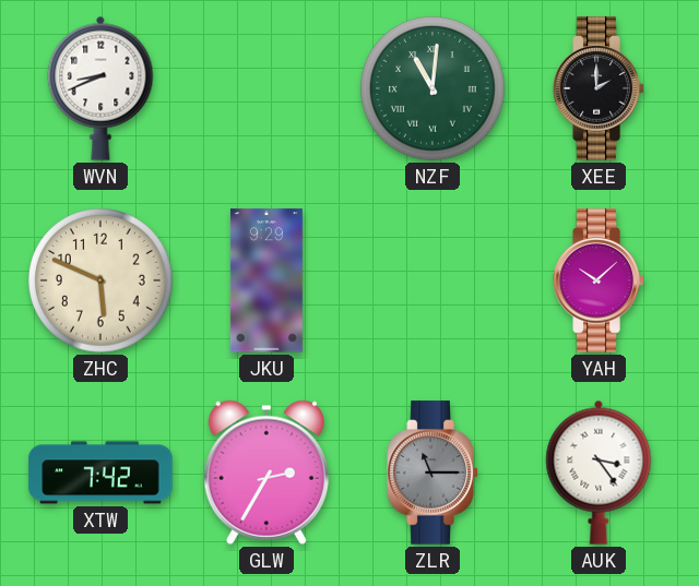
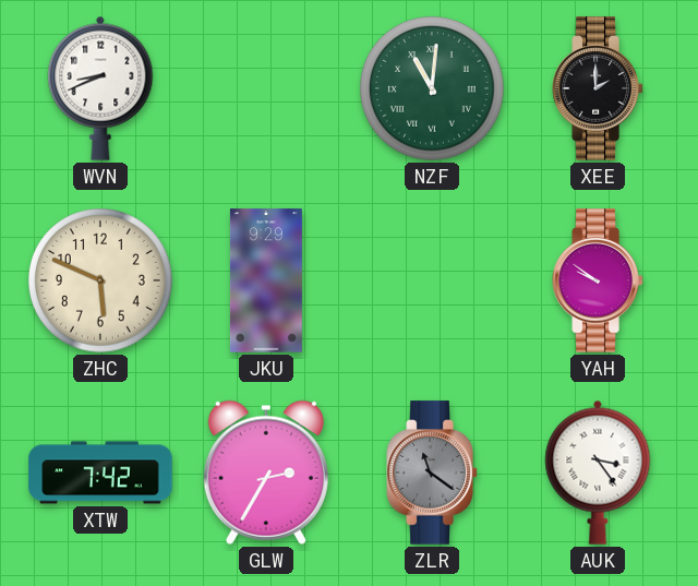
YAH: 10:08 -> 9:51 (598, 280)
ZLR: 11:15 -> 11:21 (432, 473)
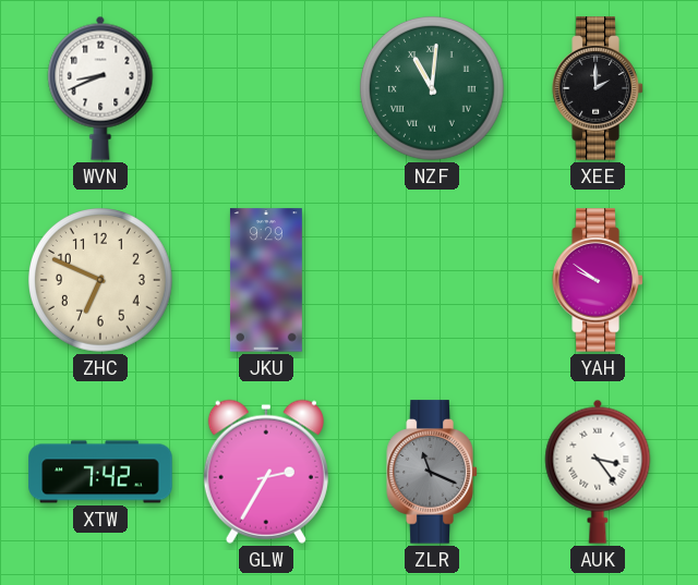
ZHC: 5:49 -> 6:49 (101, 281)
ZLR: 11:21 -> 11:19 (432, 472)
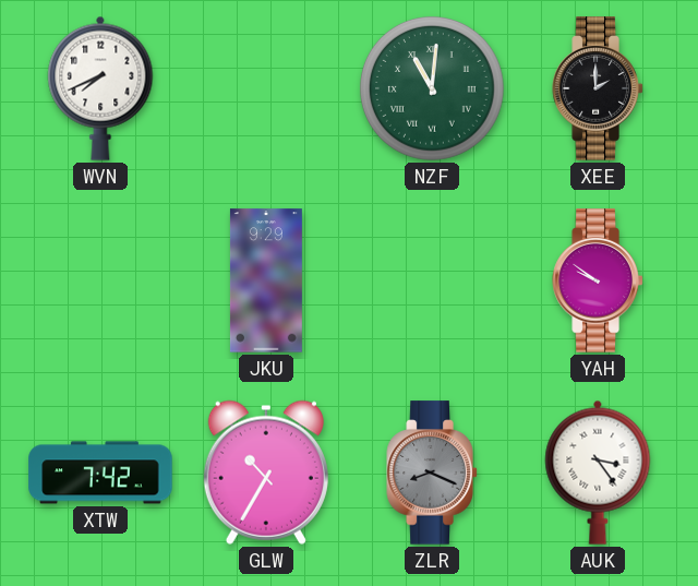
WVN: 8:41 -> 7:41 (100, 88)
ZHC: 6:49 -> none (101, 281)
GLW: 2:35 -> 10:35 (266, 473)
ZLR: 11:19 -> 8:19 (432, 473)
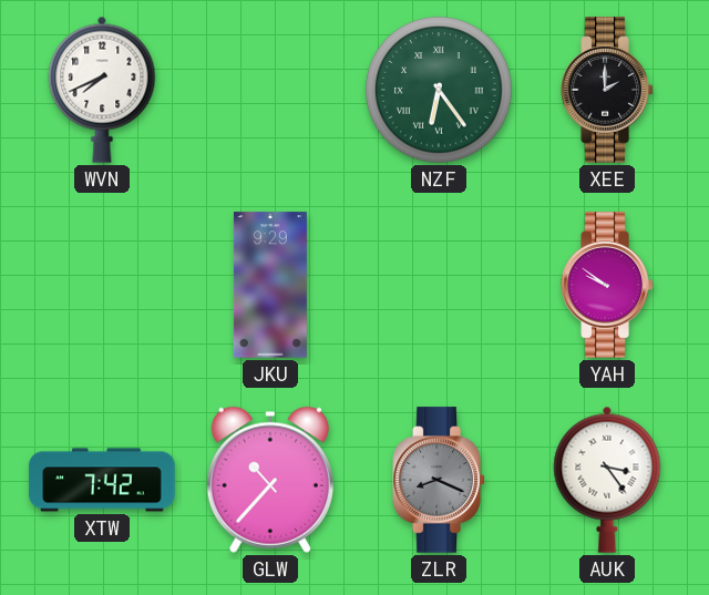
NZF: 11:01 -> 6:24 (440, 91)
GLW: 10:35 -> 10:37 (270, 480)
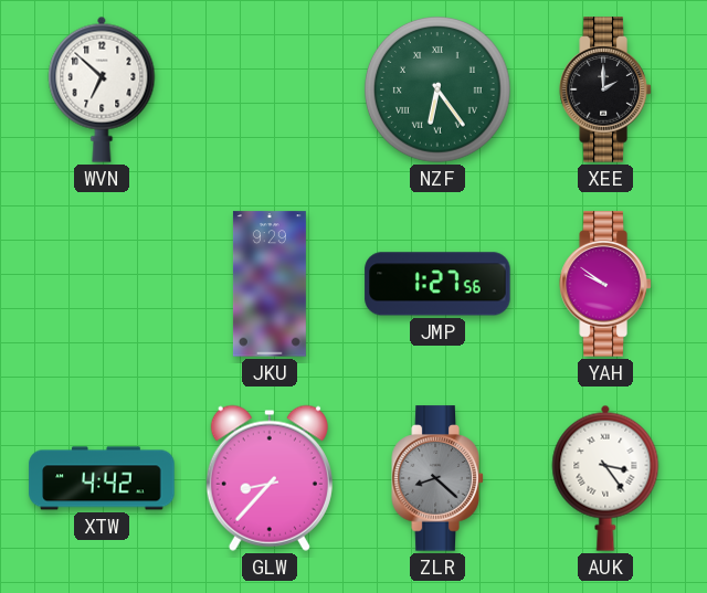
WVN: 7:41 -> 6:52 (102, 89)
JMP: none -> 1:27 (437, 284)
XTW: 7:42 -> 4:42 (102, 478)
GLW: 10:37 -> 8:37 (270, 478)
ZLR: 8:19 -> 8:22 (437, 478)
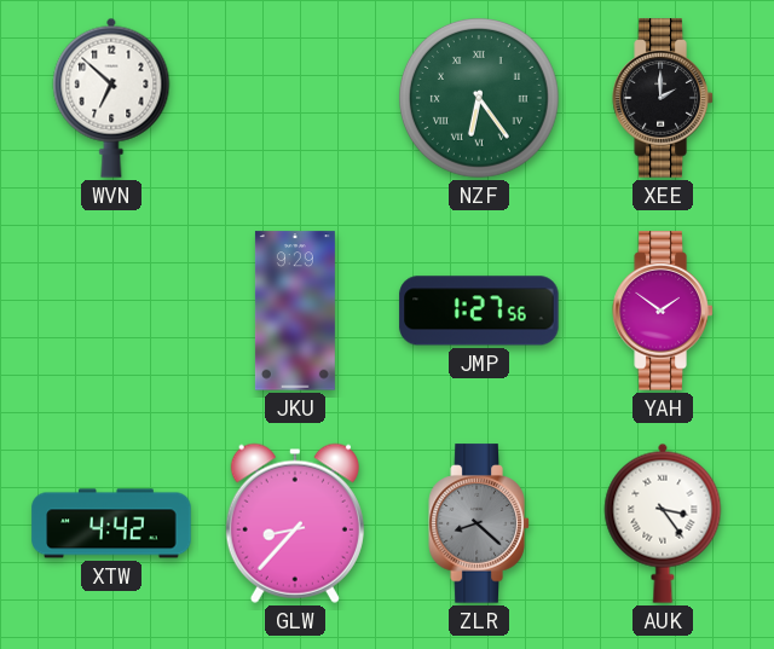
YAH: 9:51 -> 1:51 (663, 311)
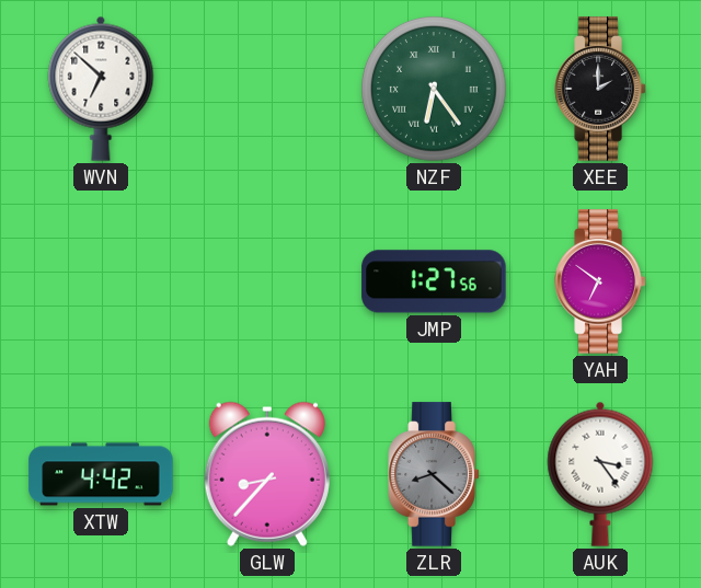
JKU: 9:29 -> none (295, 311)
YAH: 1:51 -> 6:51 (600, 281)
